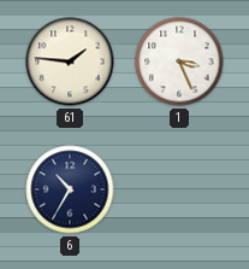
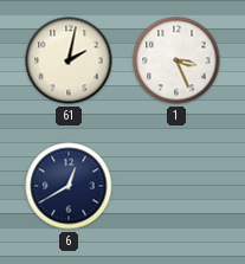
61: 1:46 -> 2:02 (69, 60)
6: 10:35 -> 12:40 (69, 186)
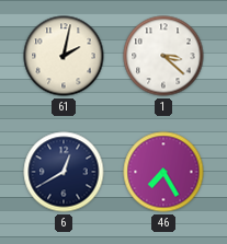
1: 3:26 -> 3:22 (163, 56)
46: none -> 7:25 (163, 172)
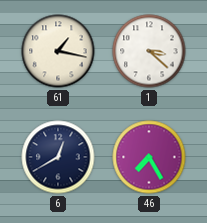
61: 2:02 -> 1:17 (58, 51)
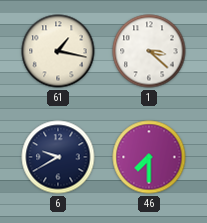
6: 12:40 -> 9:40 (58, 157)
46: 7:25 -> 7:30 (149, 157)
